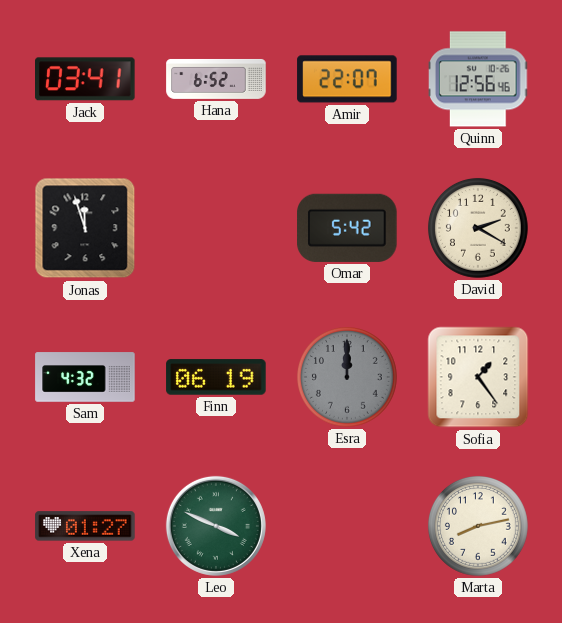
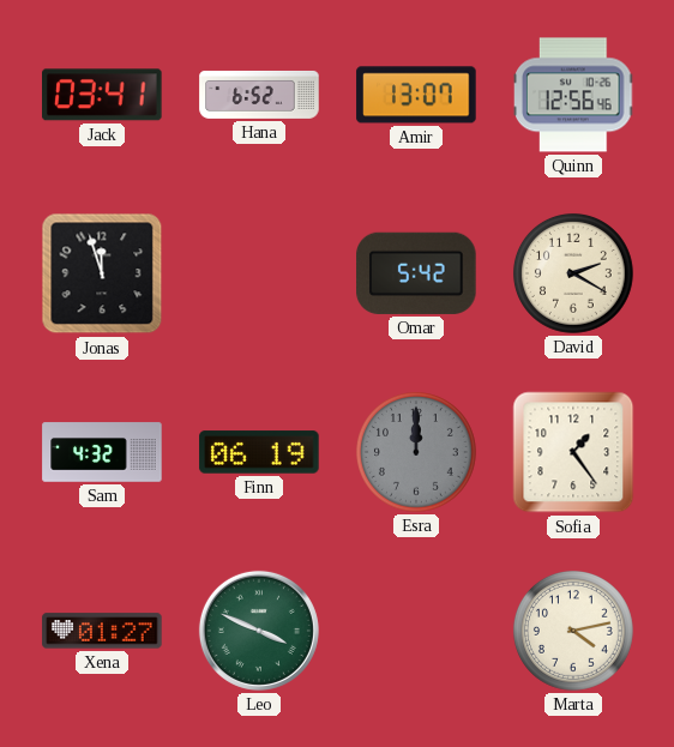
Amir: 22:07 -> 13:07 (416, 95)
Marta: 8:13 -> 4:13 (573, 631)
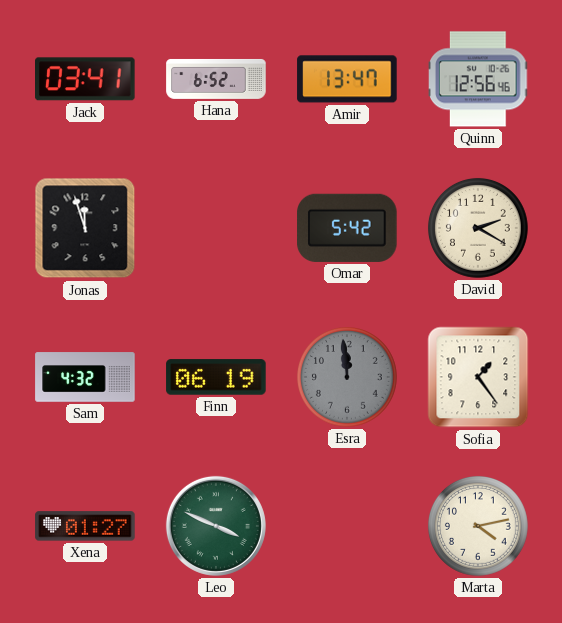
Amir: 13:07 -> 13:47 (347, 79)
Esra: 12:00 -> 11:59 (347, 377)
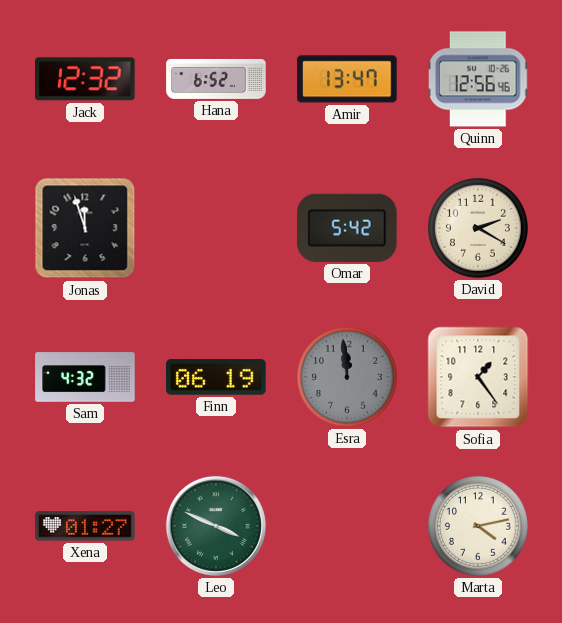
Jack: 03:41 -> 12:32 (86, 79)
